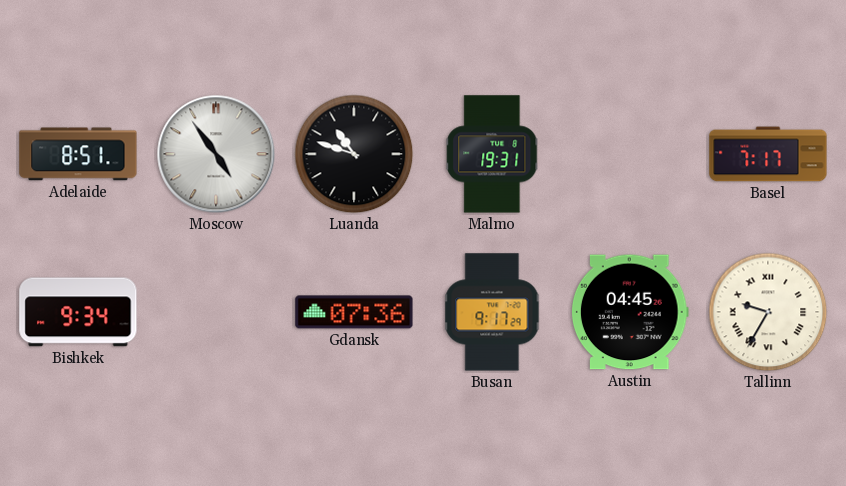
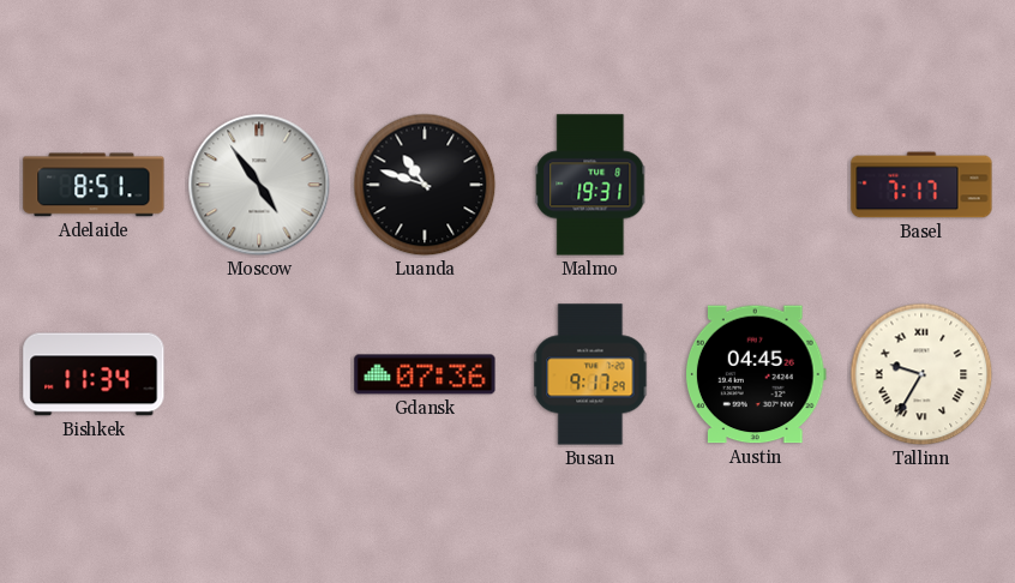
Bishkek: 9:34 -> 11:34 (94, 374)
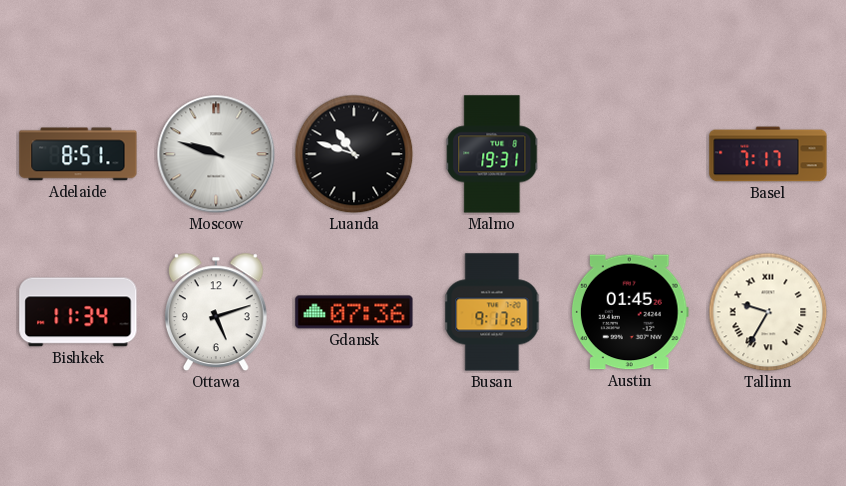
Moscow: 4:54 -> 9:48 (216, 154)
Ottawa: none -> 5:12 (217, 312)
Austin: 04:45 -> 01:45 (630, 312)
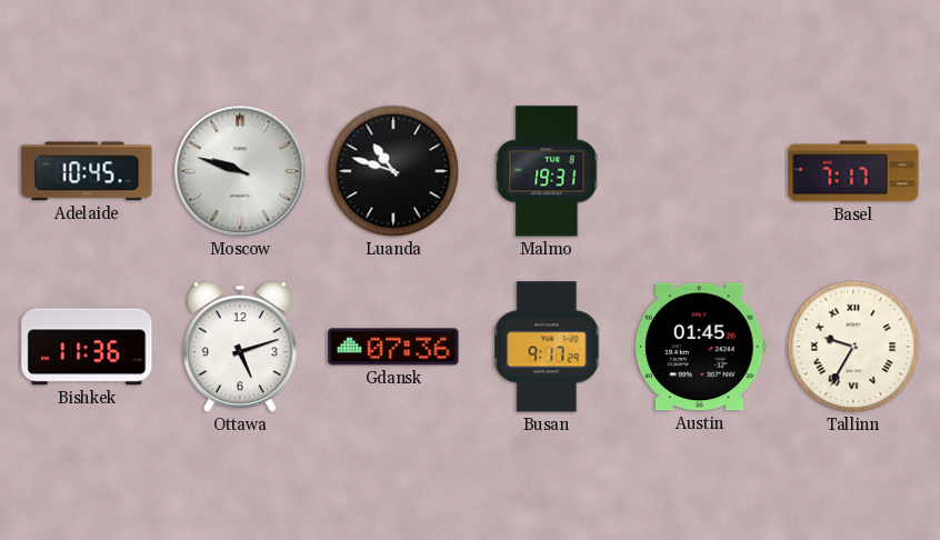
Adelaide: 8:51 -> 10:45 (87, 171)
Bishkek: 11:34 -> 11:36 (87, 347)
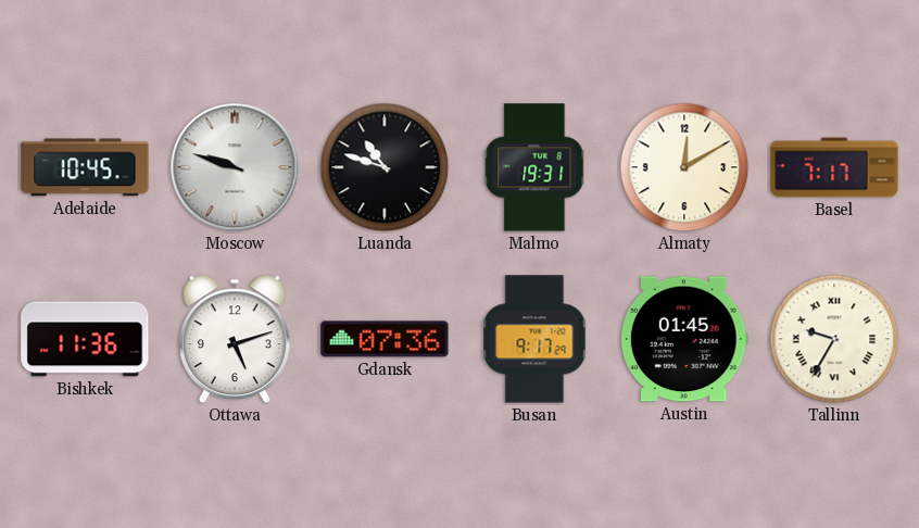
Almaty: none -> 12:10 (684, 167)
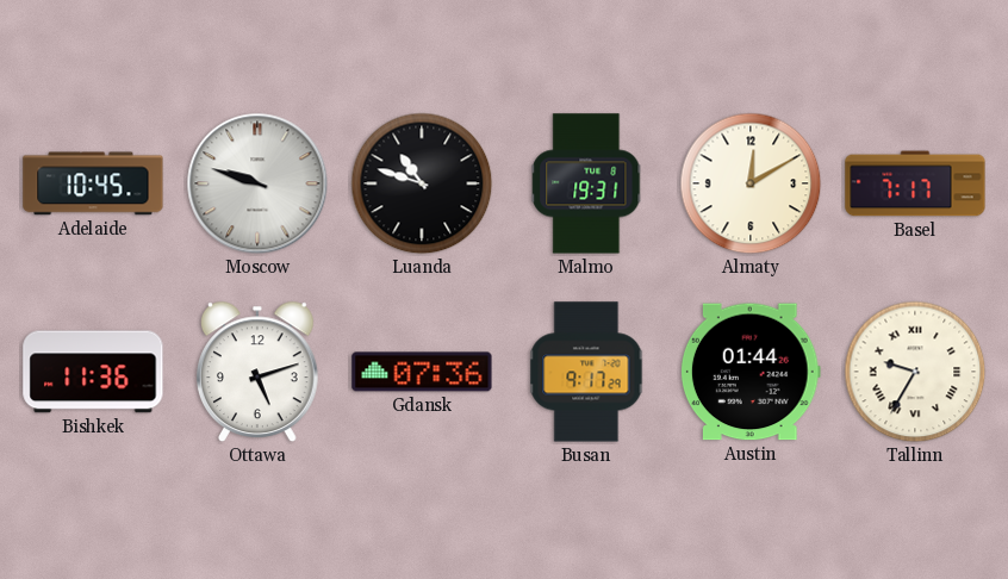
Austin: 01:45 -> 01:44 (751, 372)
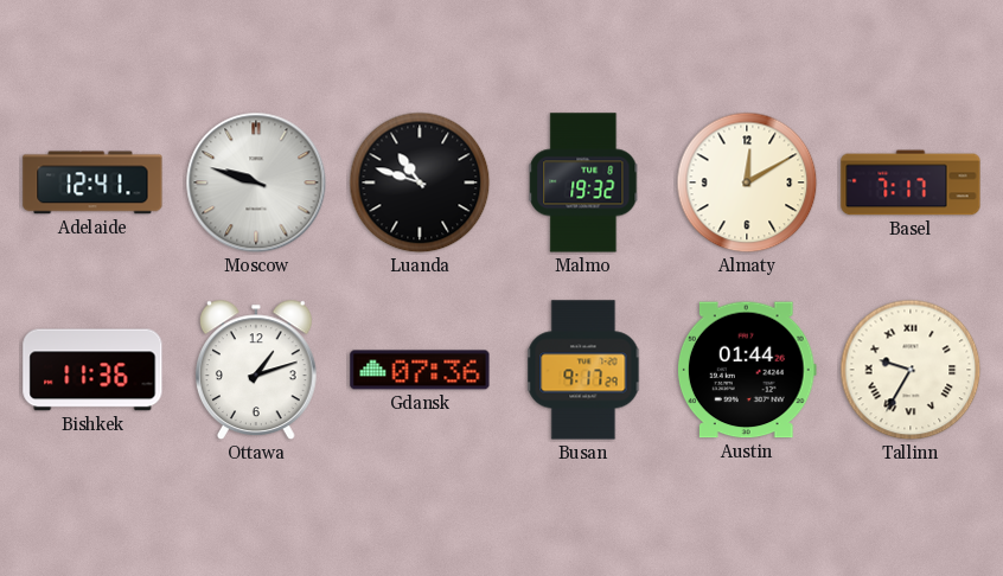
Adelaide: 10:45 -> 12:41 (92, 183)
Malmo: 19:31 -> 19:32 (583, 183)
Ottawa: 5:12 -> 1:12 (257, 370)
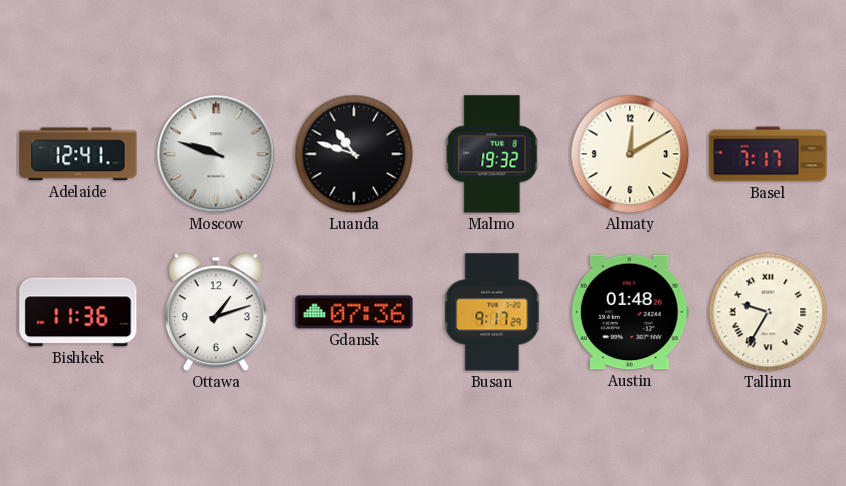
Austin: 01:44 -> 01:48 (630, 312)
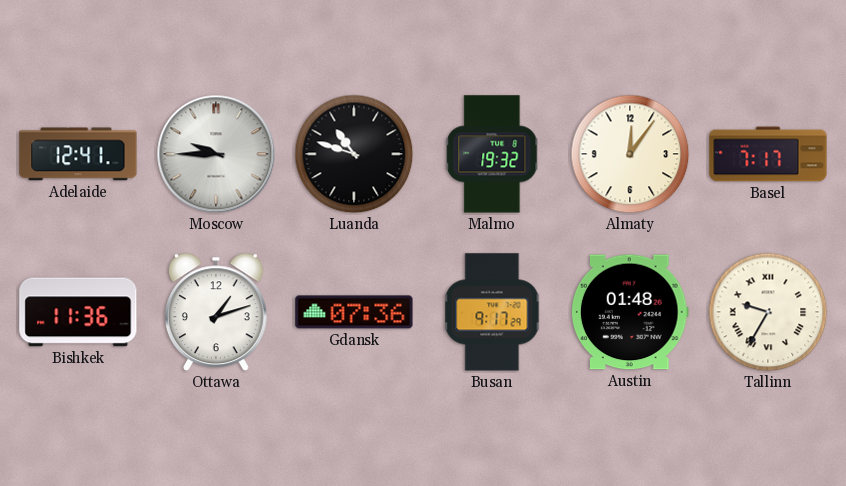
Moscow: 9:48 -> 9:45 (216, 154)
Almaty: 12:10 -> 12:06 (630, 154)
